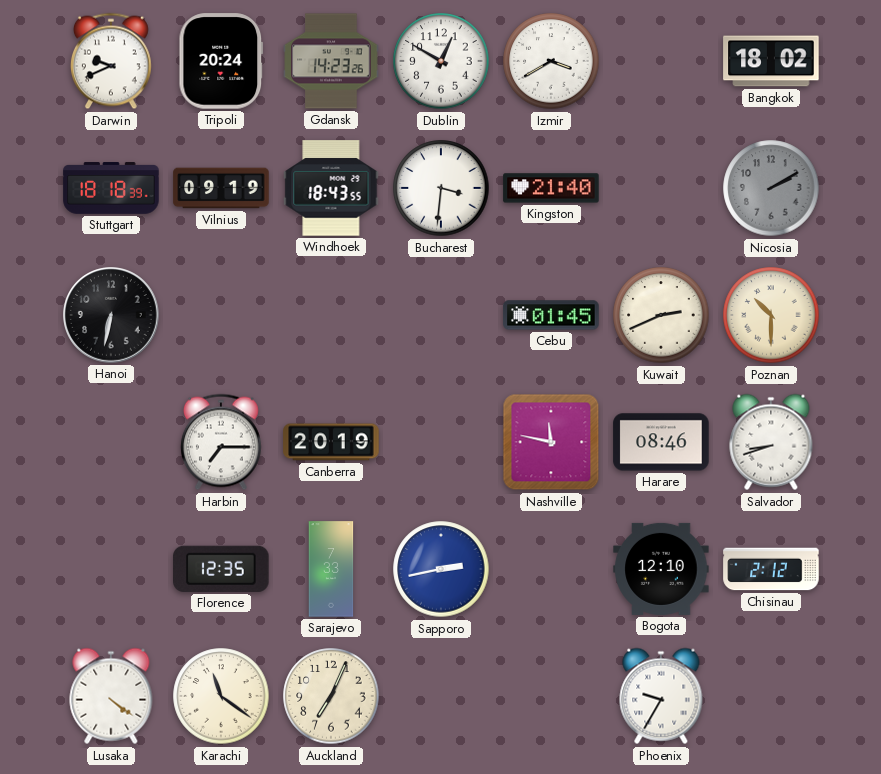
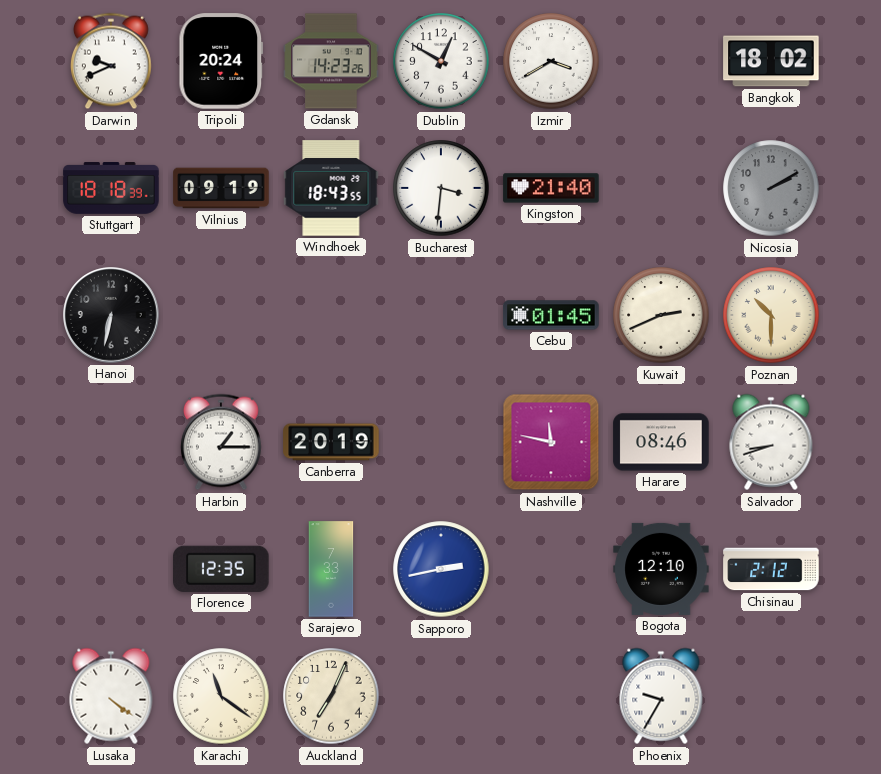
Harbin: 7:15 -> 1:15 (221, 442)
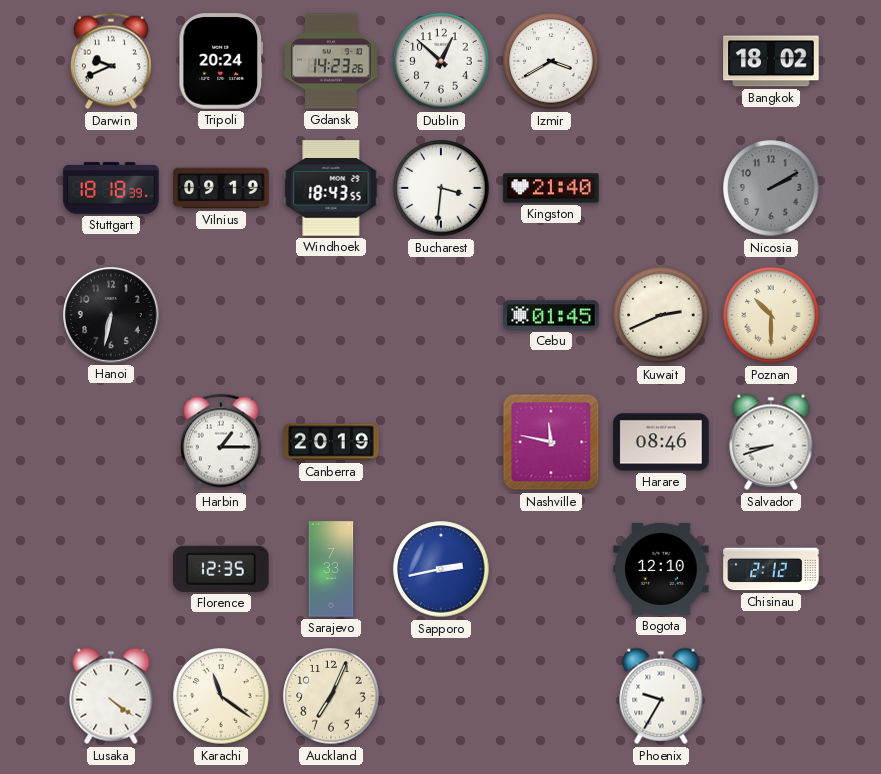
Dublin: 12:50 -> 12:52 (441, 61)
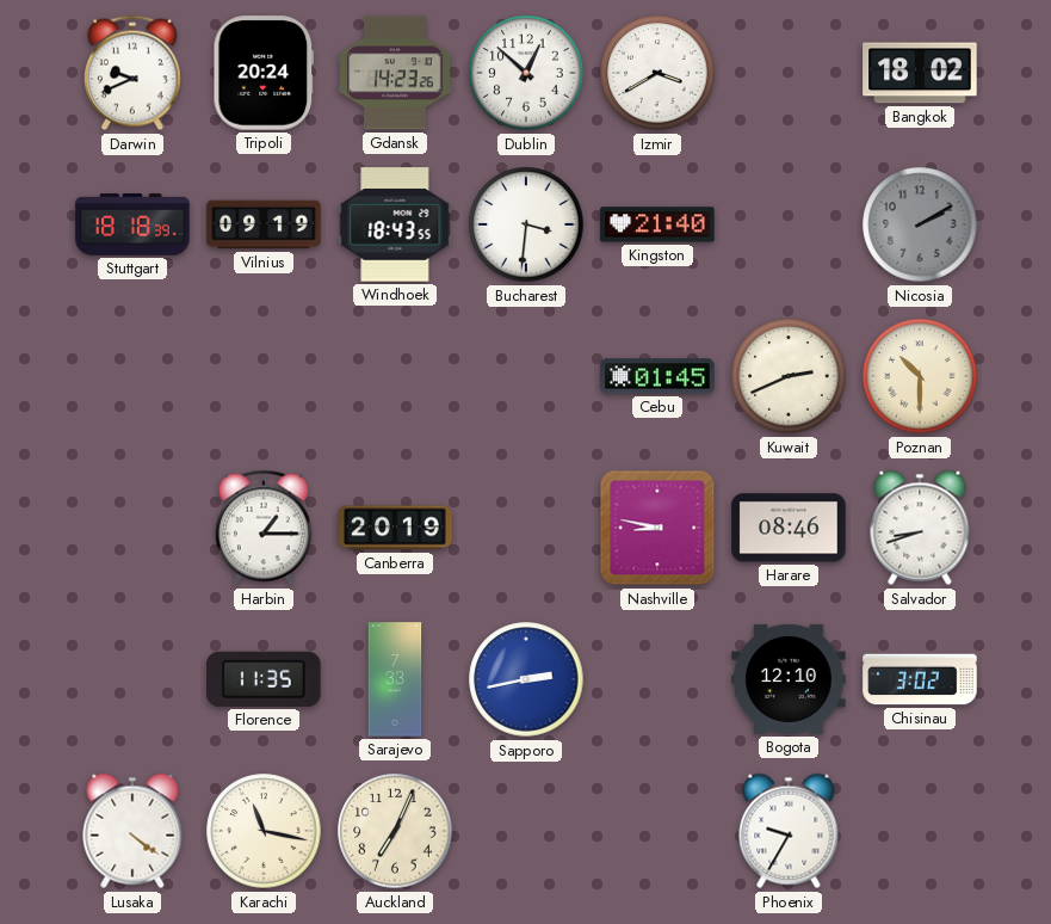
Hanoi: 6:32 -> none (111, 315)
Nashville: 11:47 -> 8:47 (657, 528)
Florence: 12:35 -> 11:35 (264, 679)
Chisinau: 2:12 -> 3:02 (920, 679)
Karachi: 11:21 -> 11:17 (264, 831)
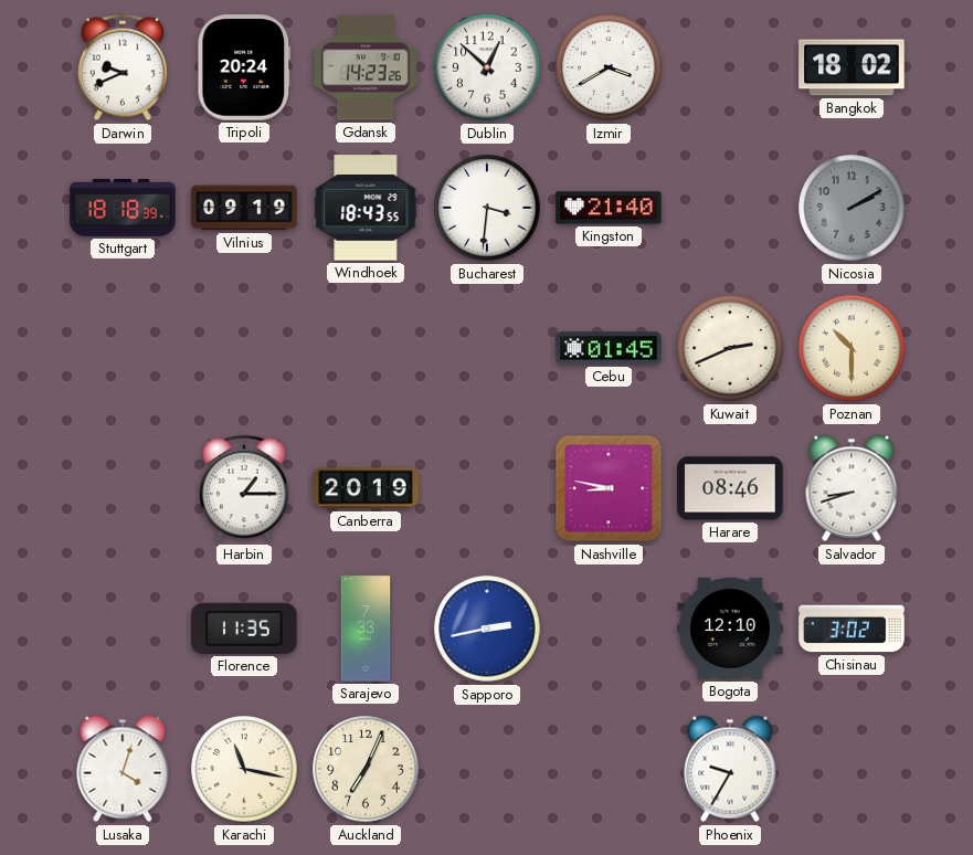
Lusaka: 4:21 -> 4:03 (123, 769)
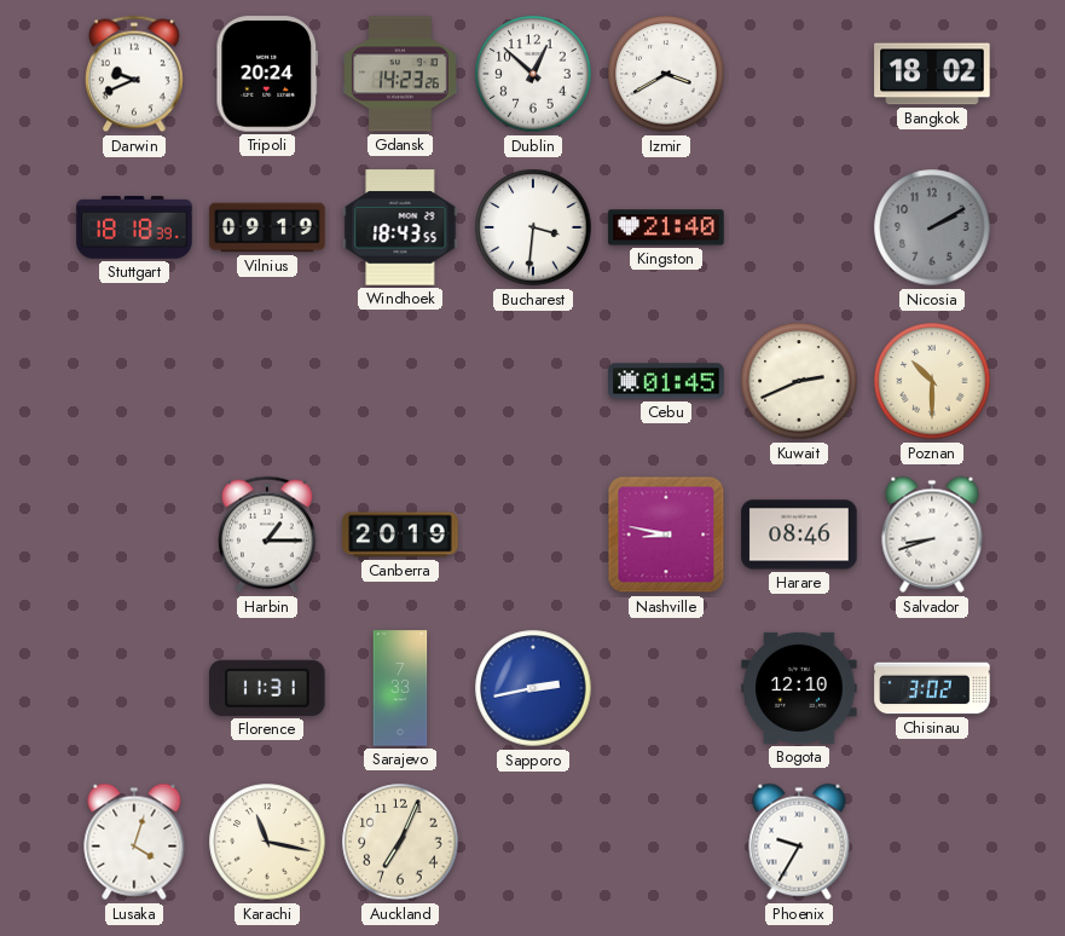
Florence: 11:35 -> 11:31 (267, 688)
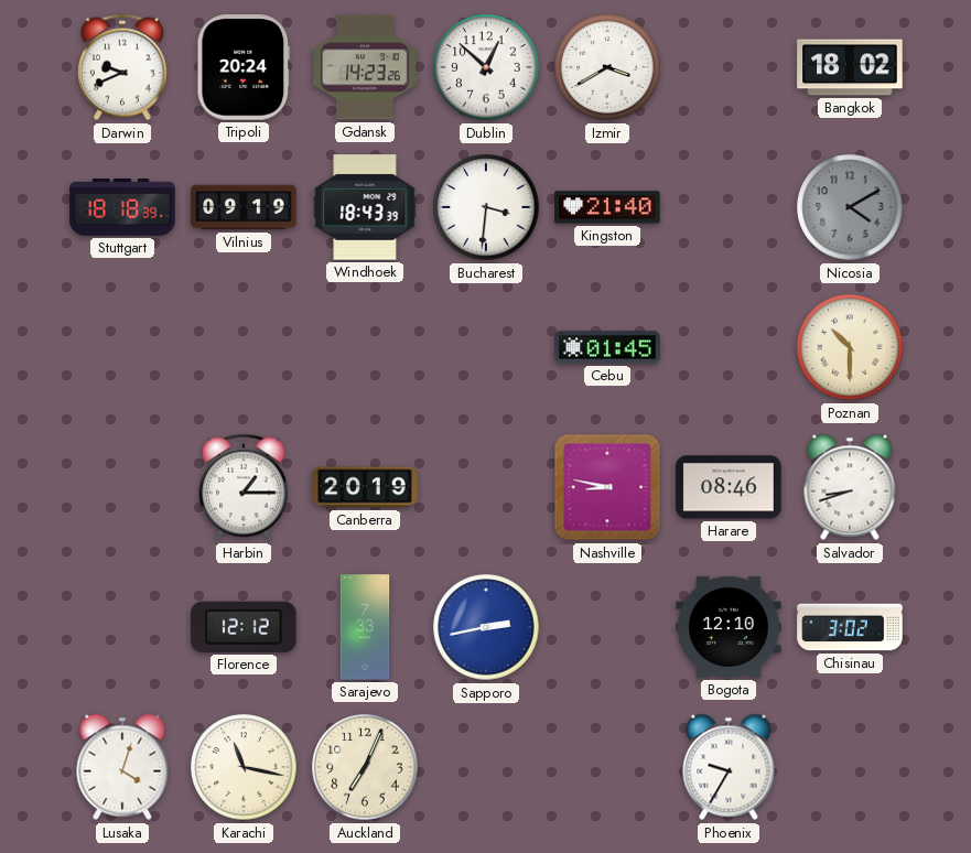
Windhoek: 18:43:55 -> 18:43:39 (365, 207)
Nicosia: 2:10 -> 4:10 (850, 207)
Kuwait: 2:41 -> none (799, 381)
Florence: 11:31 -> 12:12 (244, 627)
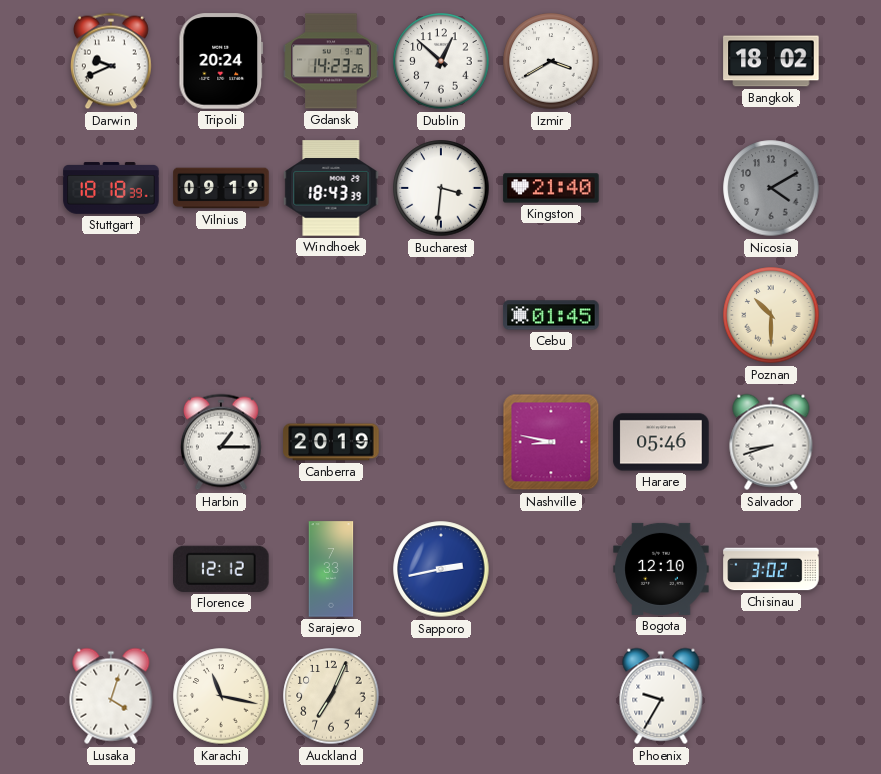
Harare: 08:46 -> 05:46 (661, 442)
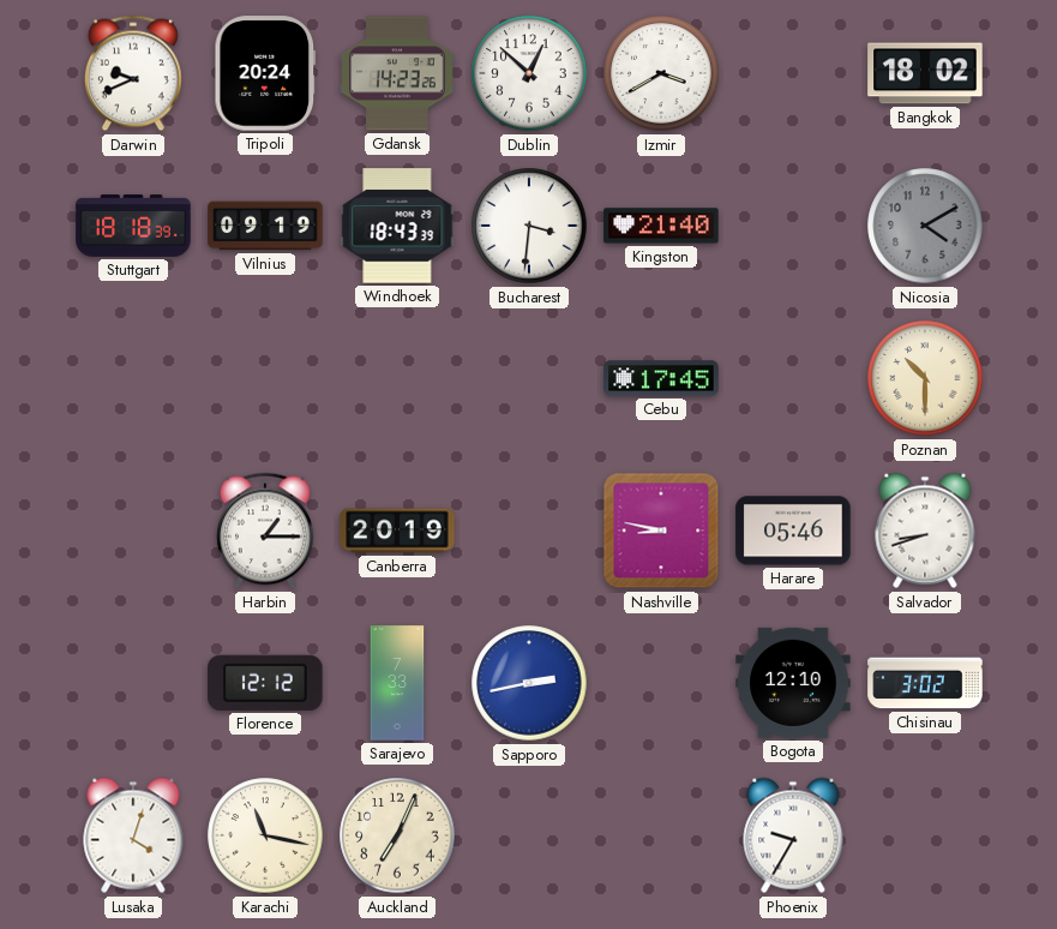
Cebu: 01:45 -> 17:45 (661, 378)
